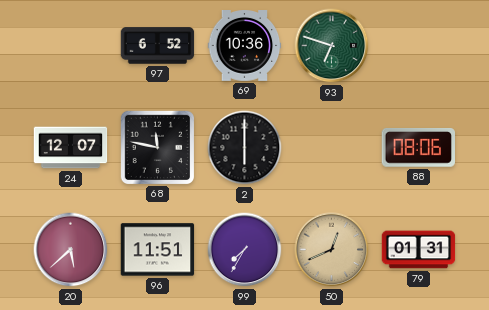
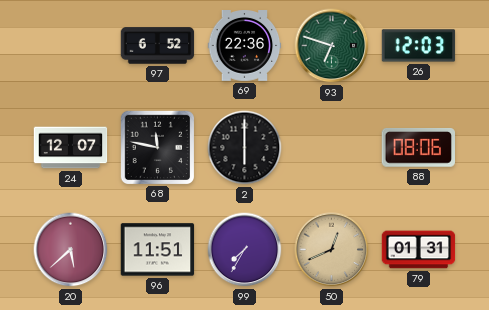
69: 10:36 -> 22:36 (245, 46)
26: none -> 12:03 (419, 46)
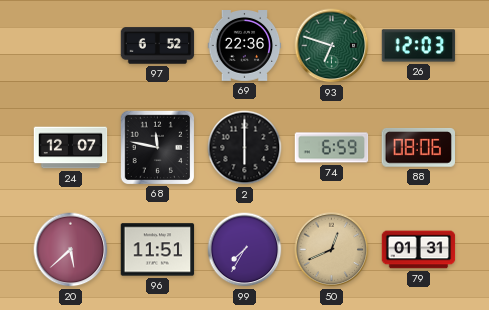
74: none -> 6:59 (332, 148)
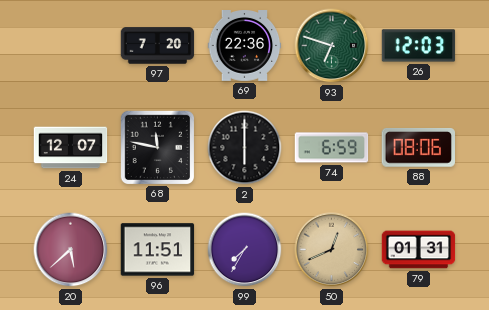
97: 6:52 -> 7:20 (158, 46)
